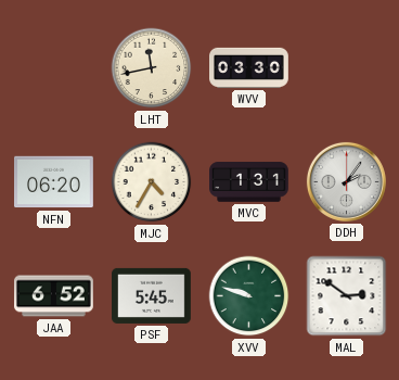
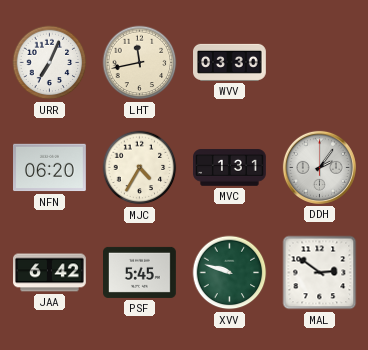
URR: none -> 7:04 (50, 63)
JAA: 6:52 -> 6:42 (50, 273)
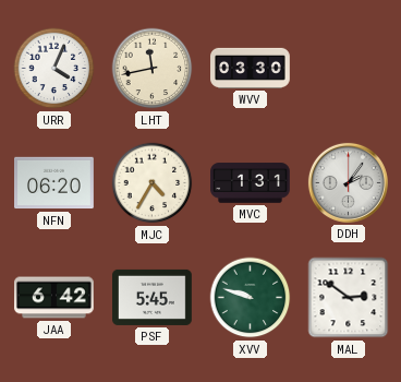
URR: 7:04 -> 4:04 (54, 69)
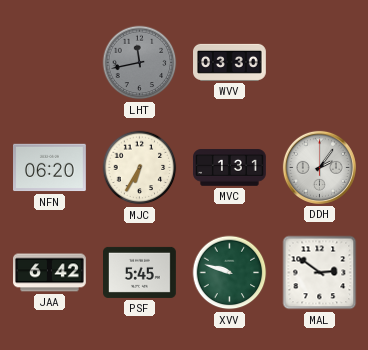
URR: 4:04 -> none (54, 69)
LHT dial: cream -> grey (140, 63)
MJC: 4:35 -> 6:35 (140, 168)
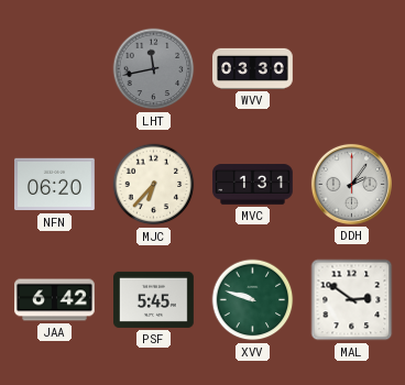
MJC: 6:35 -> 6:37 (154, 185)
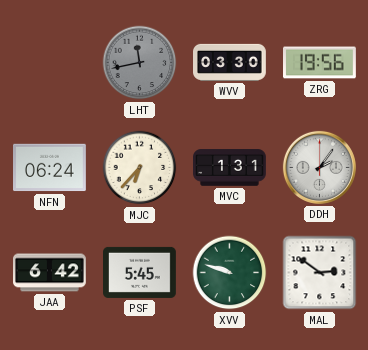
ZRG: none -> 19:56 (320, 63)
NFN: 06:20 -> 06:24 (50, 168)
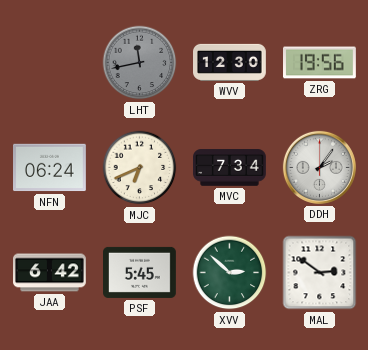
WVV: 03:30 -> 12:30 (230, 62)
MJC: 6:37 -> 6:41 (140, 168)
MVC: 1:31 -> 7:34 (230, 168)
XVV: 9:48 -> 2:52 (230, 273)
